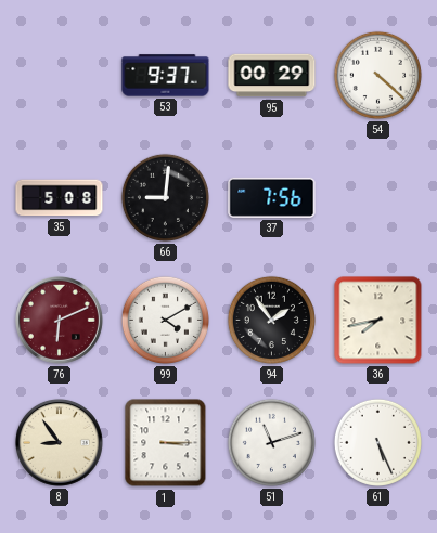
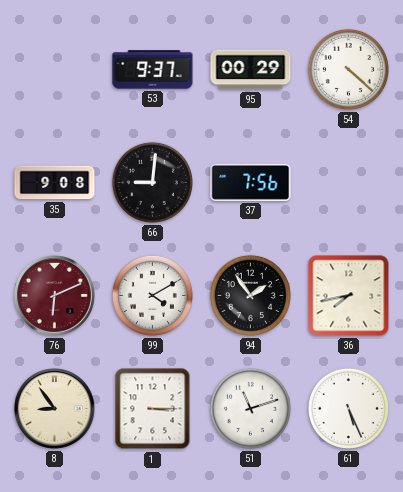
35: 5:08 -> 9:08 (55, 183)
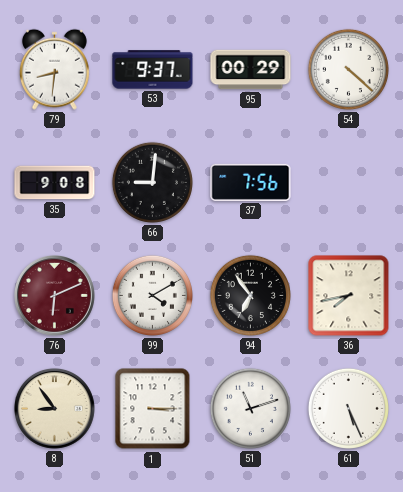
79: none -> 8:31 (54, 69)
94: 1:54 -> 6:54 (250, 295)
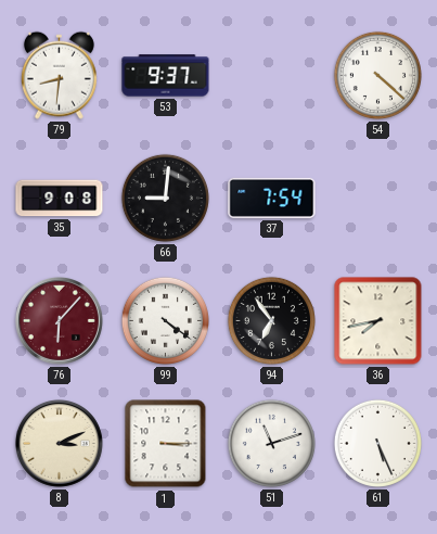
95: 00:29 -> none (251, 70)
37: 7:56 -> 7:54 (272, 198)
76: 6:11 -> 6:07 (59, 320)
99: 4:10 -> 4:21 (165, 320)
8: 8:54 -> 3:11 (59, 443)
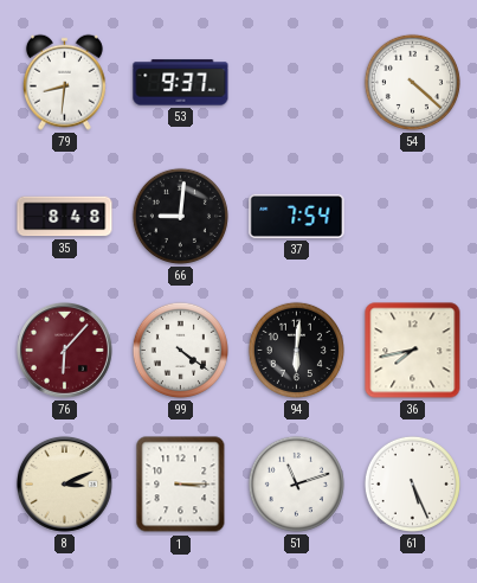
35: 9:08 -> 8:48 (65, 217)
94: 6:54 -> 6:01 (296, 350)
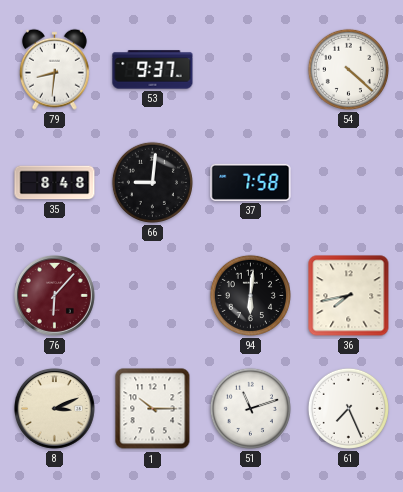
37: 7:54 -> 7:58 (251, 182)
99: 4:21 -> none (180, 350)
1: 3:15 -> 10:15 (153, 409)
61: 5:26 -> 7:26 (348, 408)
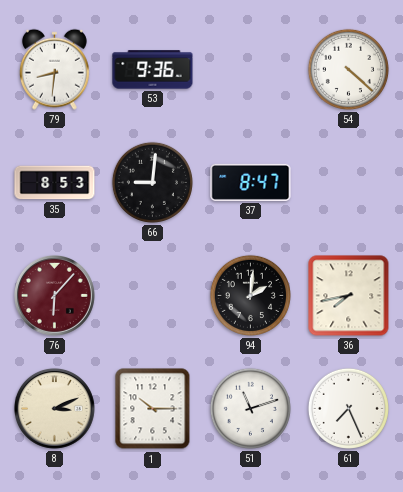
53: 9:37 -> 9:36 (153, 70)
35: 8:48 -> 8:53 (55, 183)
37: 7:58 -> 8:47 (251, 182)
94: 6:01 -> 2:01 (250, 295)
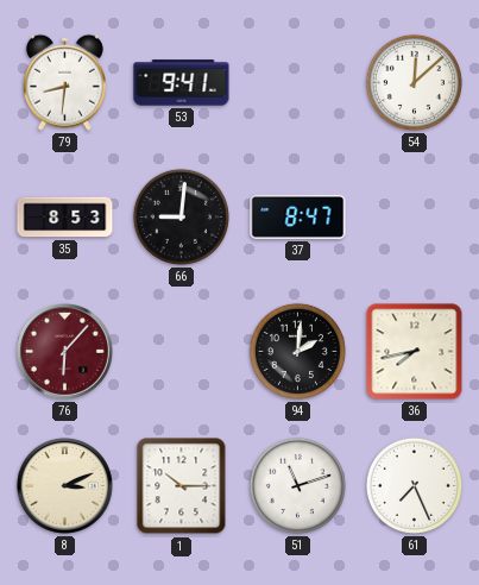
53: 9:36 -> 9:41 (182, 83)
54: 4:22 -> 12:08 (414, 82)
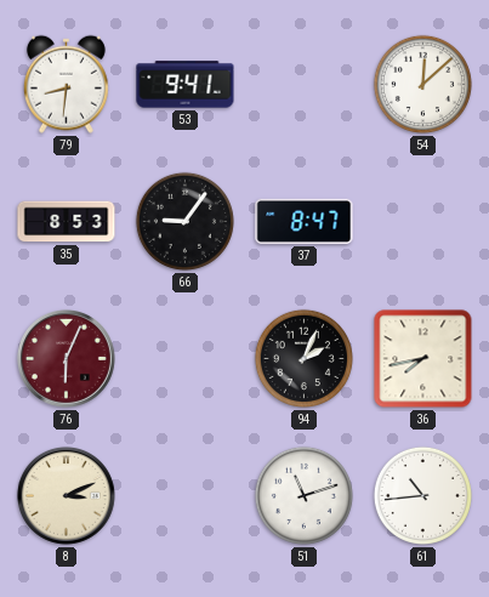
66: 9:01 -> 9:06 (184, 221)
76: 6:07 -> 6:04 (66, 358)
94: 2:01 -> 2:04 (303, 358)
1: 10:15 -> none (182, 486)
61: 7:26 -> 10:44 (422, 495)
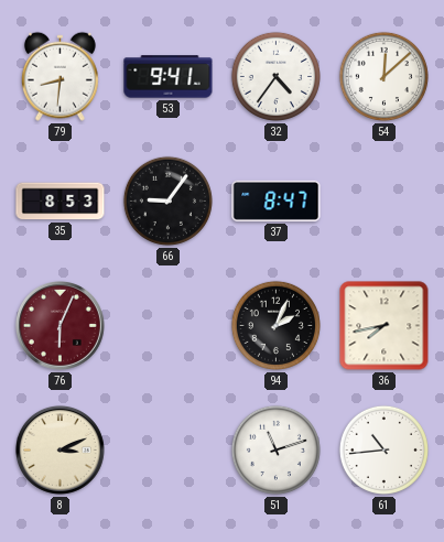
32: none -> 4:36 (275, 76)
